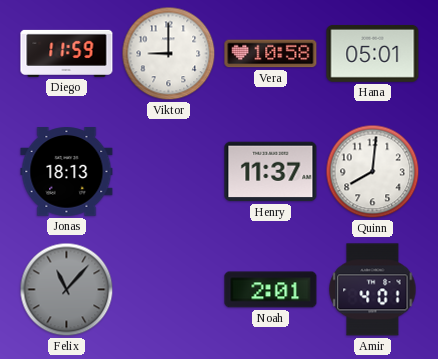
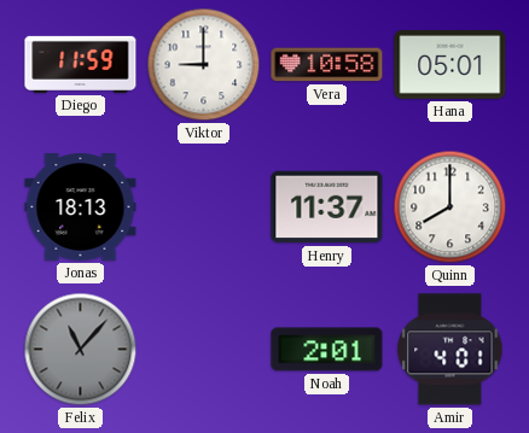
Quinn: 8:01 -> 8:00 (450, 207)
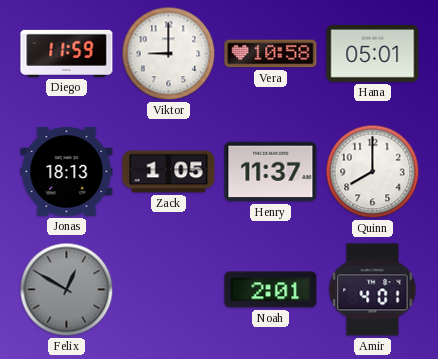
Zack: none -> 1:05 (169, 172)
Felix: 11:07 -> 12:50 (67, 290)
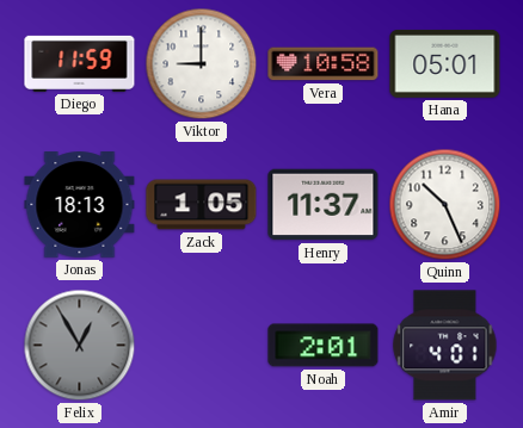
Quinn: 8:00 -> 10:26 (445, 205)
Felix: 12:50 -> 12:55 (80, 346)
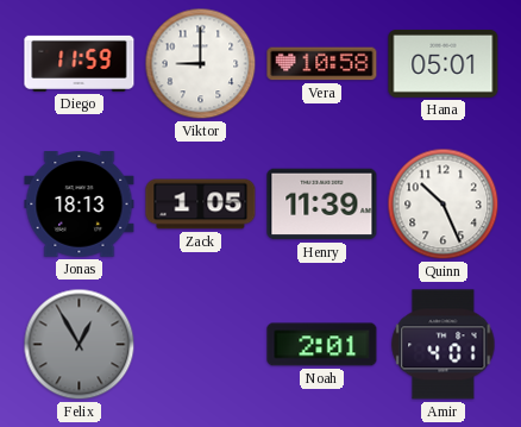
Henry: 11:37 -> 11:39 (322, 205)
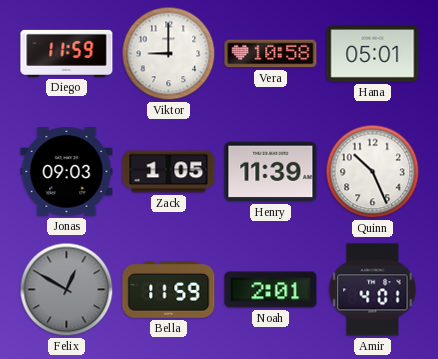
Jonas: 18:13 -> 09:03 (67, 172)
Felix: 12:55 -> 12:50 (67, 290)
Bella: none -> 11:59 (169, 290)
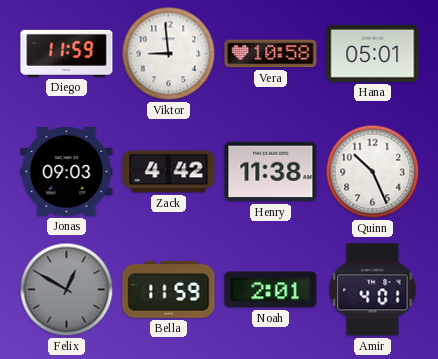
Viktor: 9:00 -> 8:59 (169, 54)
Zack: 1:05 -> 4:42 (169, 172)
Henry: 11:39 -> 11:38 (271, 172)
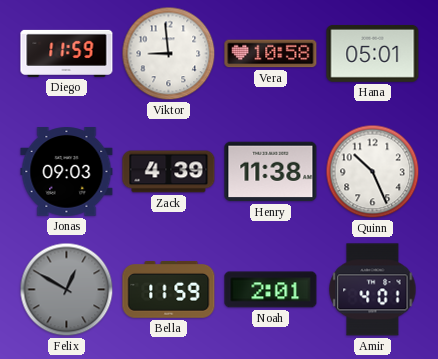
Zack: 4:42 -> 4:39 (169, 172)
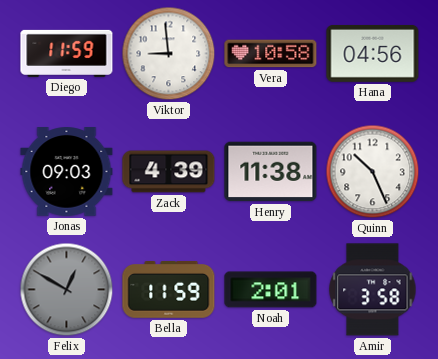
Hana: 05:01 -> 04:56 (373, 53)
Amir: 4:01 -> 3:58 (373, 290)
